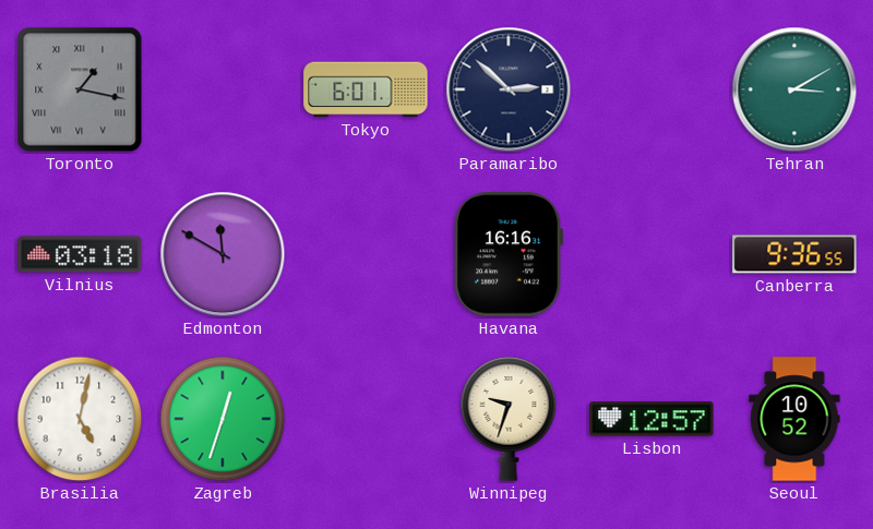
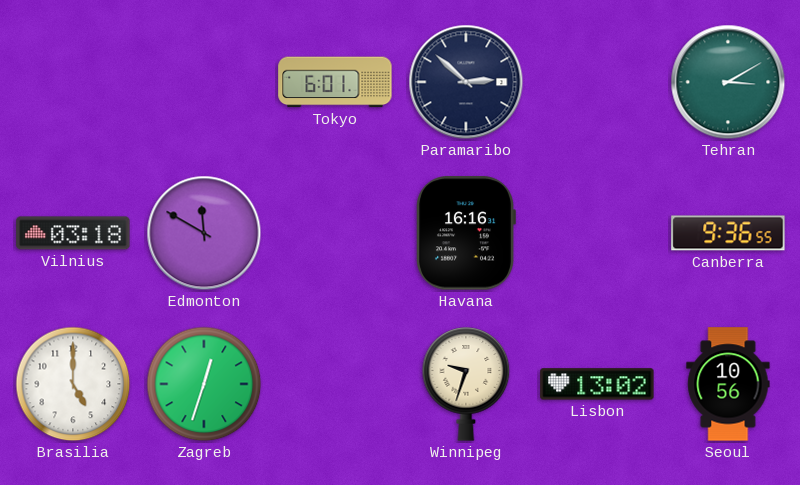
Toronto: 1:17 -> none (80, 89)
Brasilia: 5:02 -> 5:00 (73, 384)
Lisbon: 12:57 -> 13:02 (597, 384)
Seoul: 10:52 -> 10:56 (728, 384)
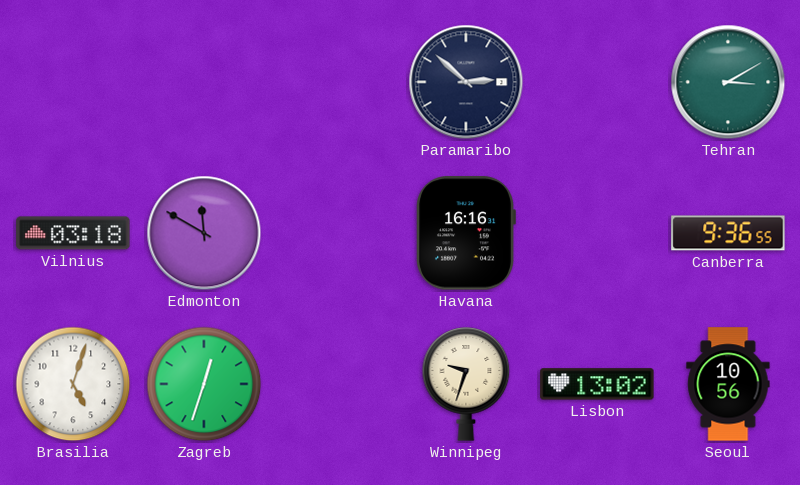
Tokyo: 6:01 -> none (335, 82)
Brasilia: 5:00 -> 5:03 (73, 384)
